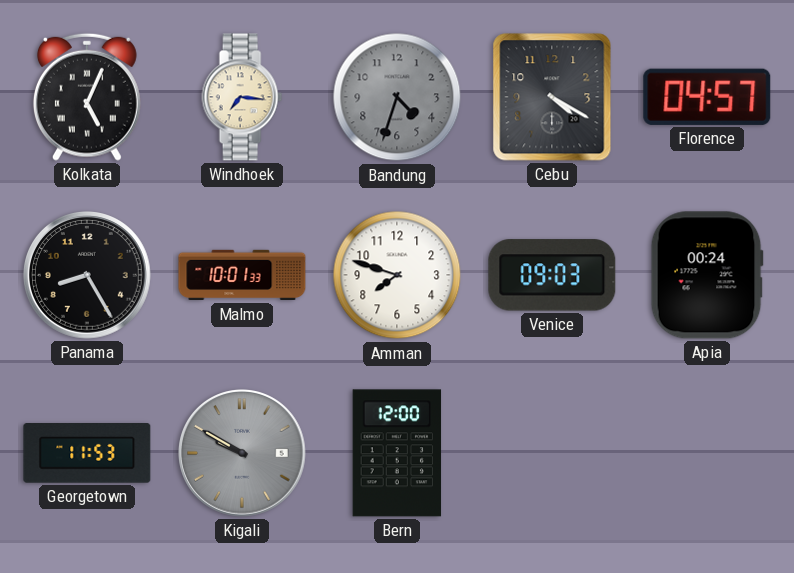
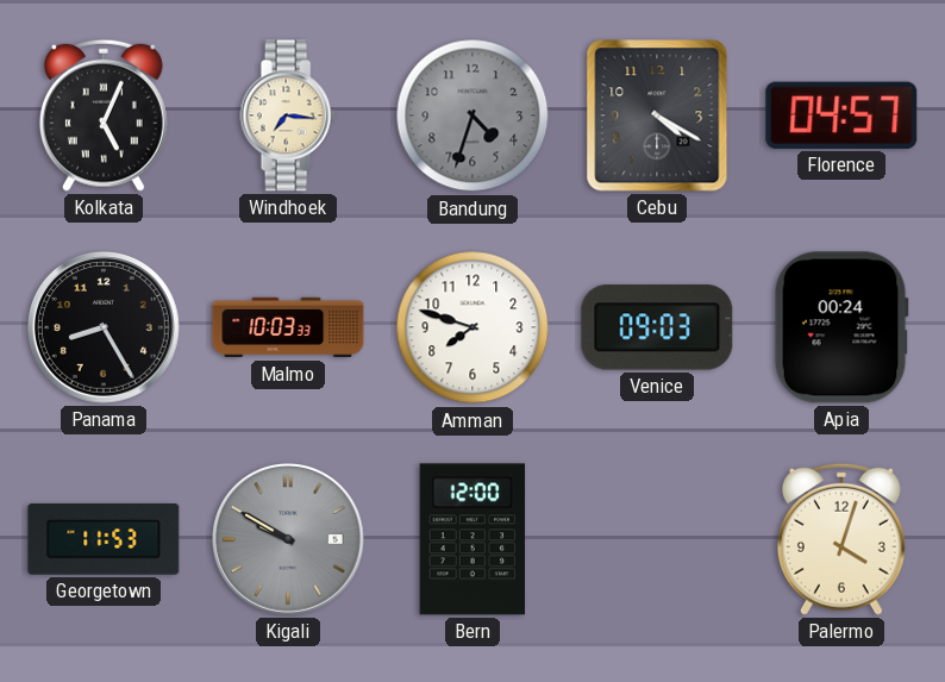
Malmo: 10:01 -> 10:03 (288, 327)
Palermo: none -> 4:03 (841, 539)
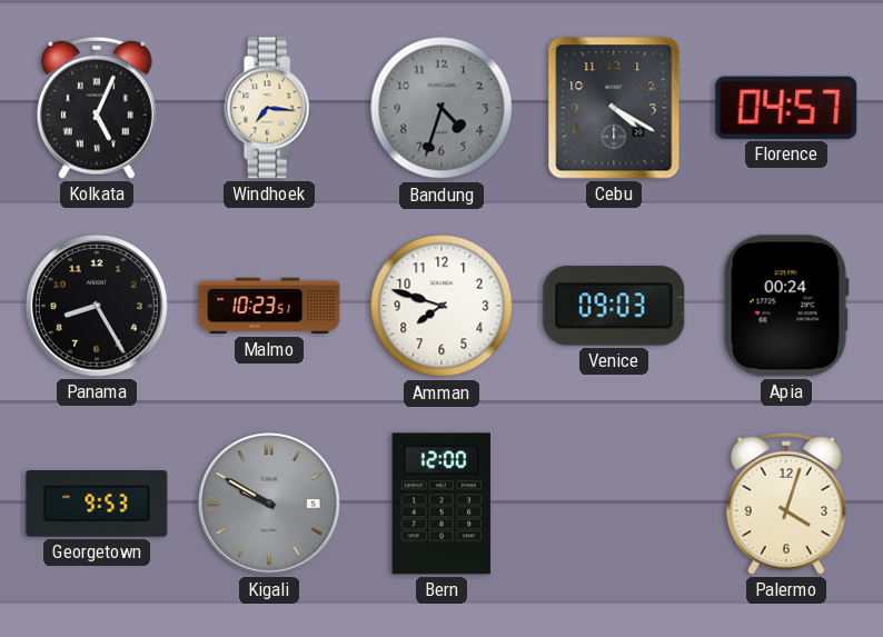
Malmo: 10:03 -> 10:23 (269, 306)
Georgetown: 11:53 -> 9:53 (97, 505)
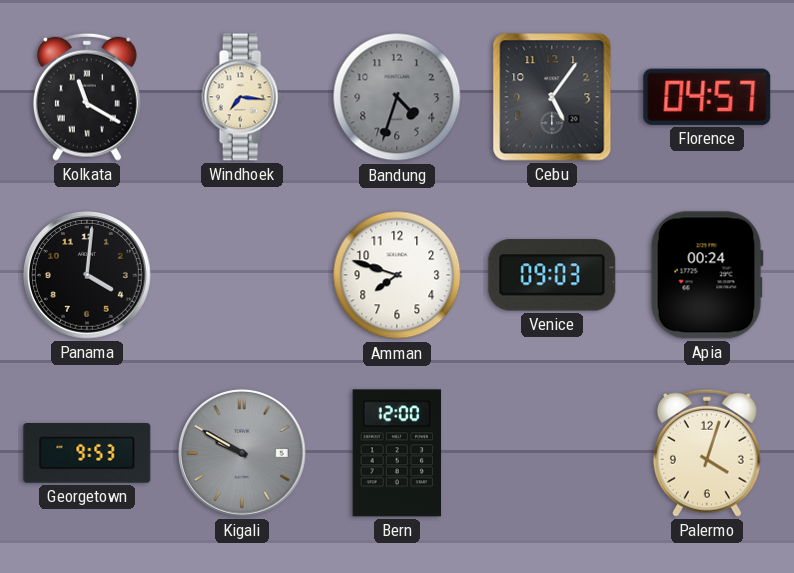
Kolkata: 5:04 -> 11:20 (87, 97)
Cebu: 4:20 -> 5:06 (552, 97)
Panama: 8:25 -> 4:01 (88, 276)
Malmo: 10:23 -> none (269, 306)
